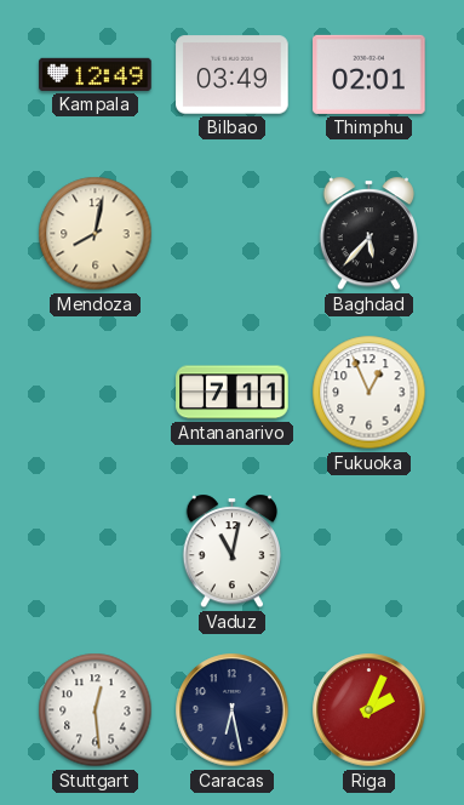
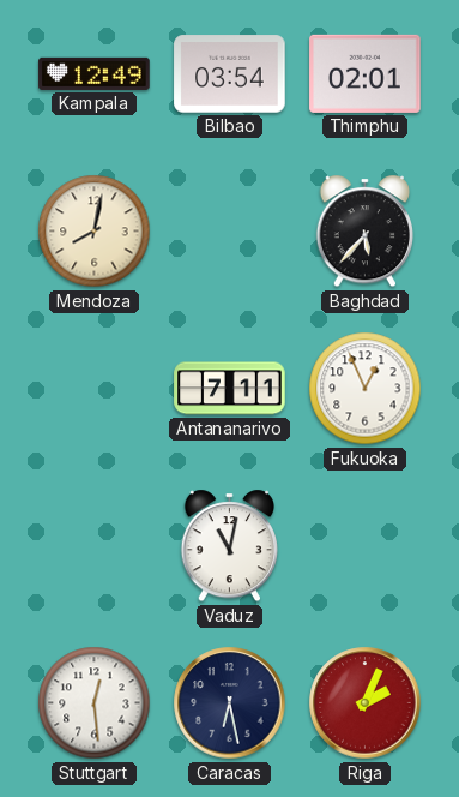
Bilbao: 03:49 -> 03:54 (230, 74)
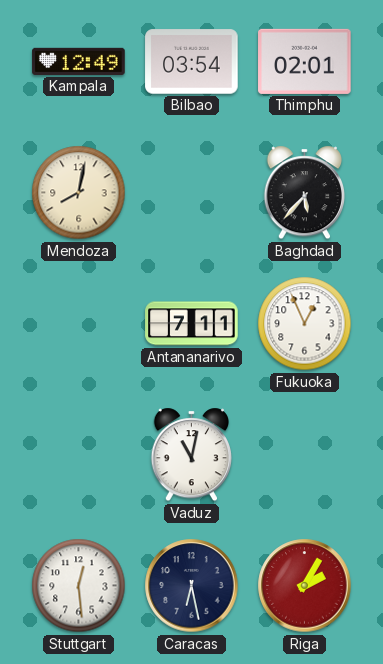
Riga: 2:04 -> 2:05 (305, 586)
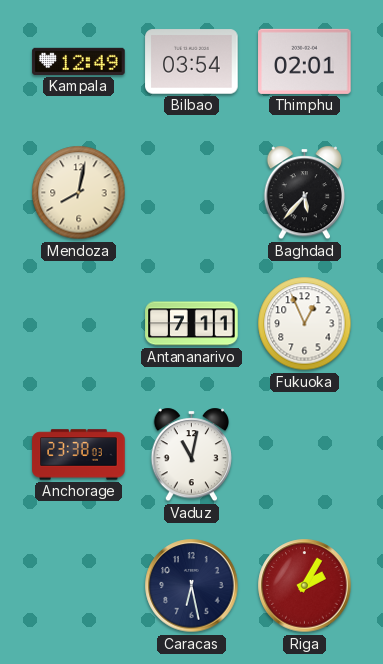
Anchorage: none -> 23:38 (79, 455)
Stuttgart: 12:29 -> none (79, 586)
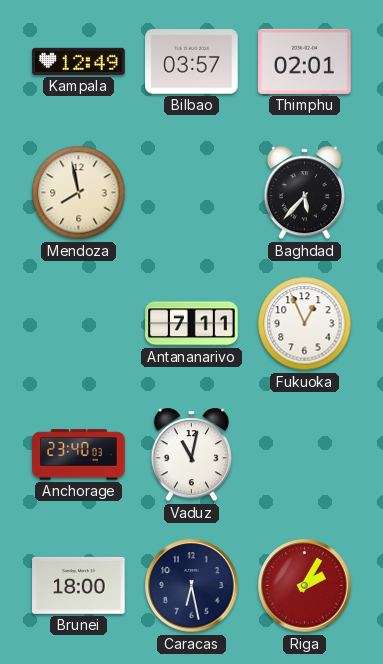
Bilbao: 03:54 -> 03:57 (192, 62)
Mendoza: 8:02 -> 7:58 (79, 193)
Anchorage: 23:38 -> 23:40 (79, 455)
Brunei: none -> 18:00 (79, 585)
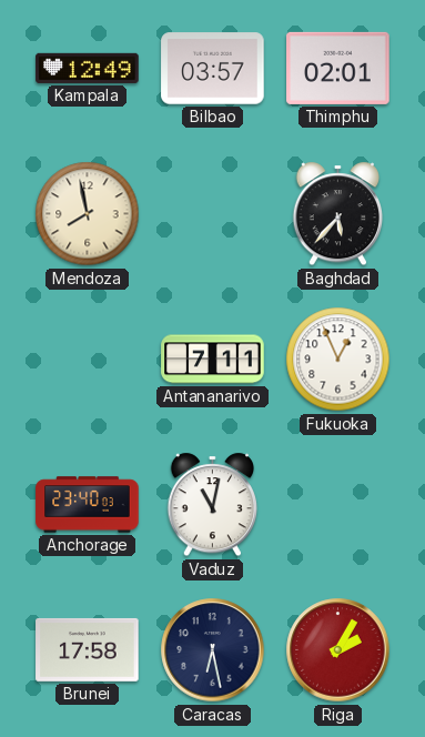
Brunei: 18:00 -> 17:58 (88, 649)
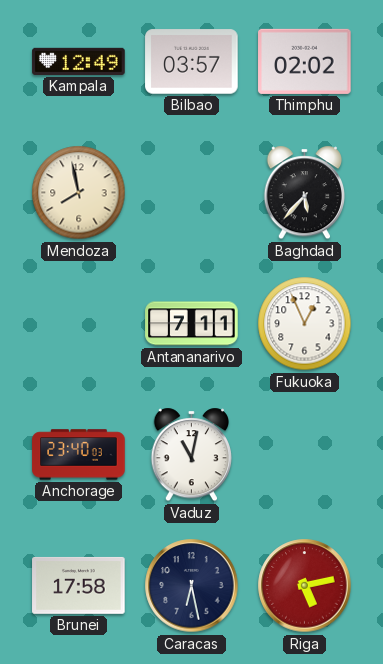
Thimphu: 02:01 -> 02:02 (305, 61)
Riga: 2:05 -> 5:13 (305, 586)
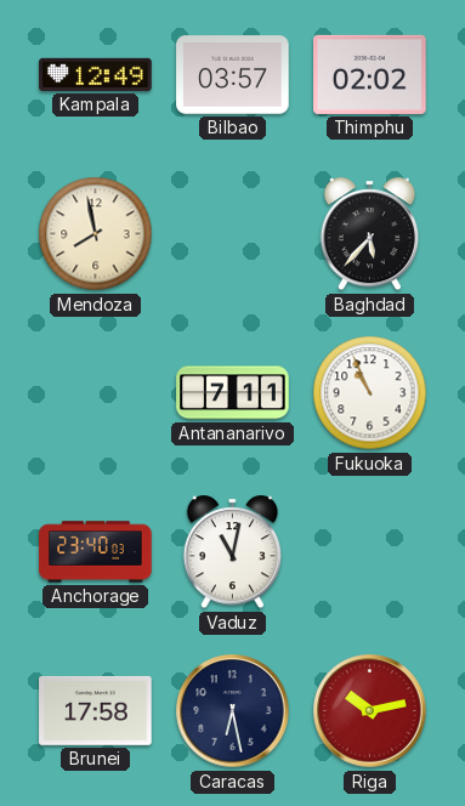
Fukuoka: 12:56 -> 10:56 (370, 393)
Riga: 5:13 -> 10:13 (370, 711)
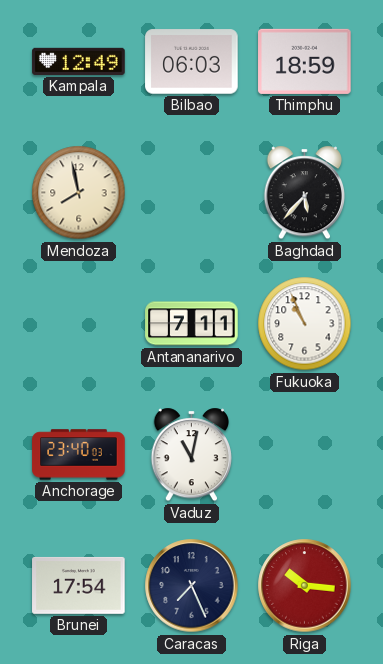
Bilbao: 03:57 -> 06:03 (192, 62)
Thimphu: 02:02 -> 18:59 (305, 61)
Brunei: 17:58 -> 17:54 (79, 585)
Caracas: 6:28 -> 7:26 (192, 586)
Riga: 10:13 -> 10:16 (305, 586)
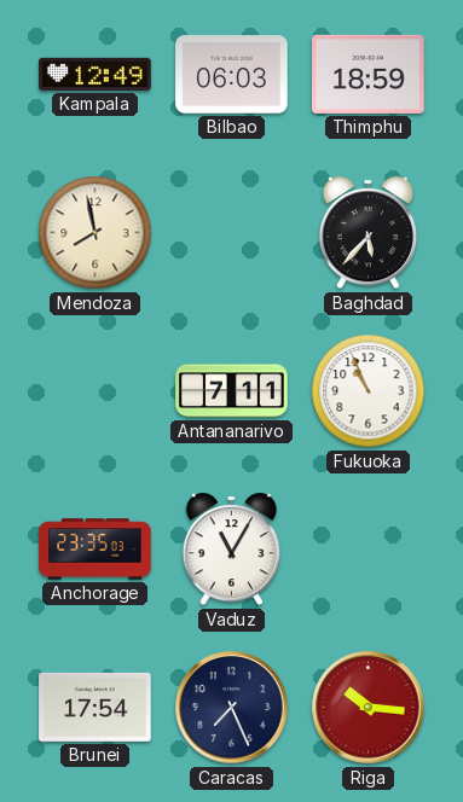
Anchorage: 23:40 -> 23:35 (96, 550)
Vaduz: 11:02 -> 11:05 (231, 550)
